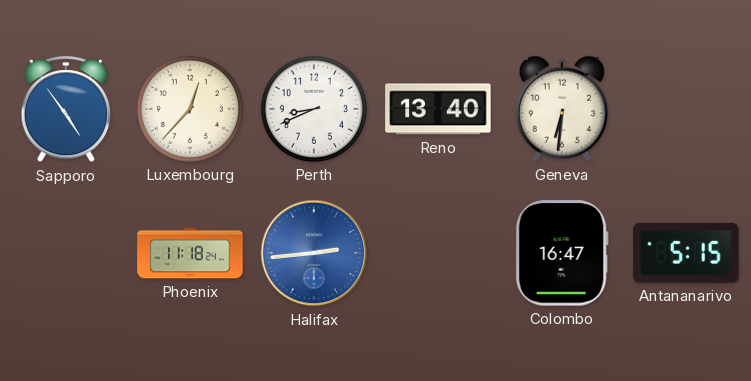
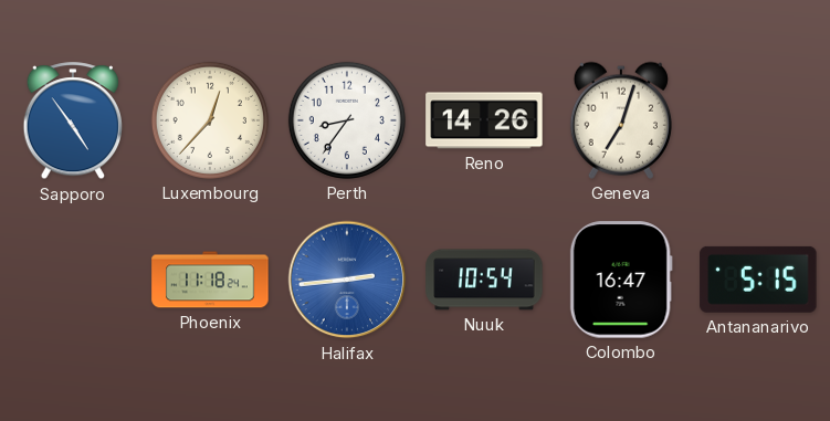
Perth: 8:41 -> 8:36 (347, 120)
Reno: 13:40 -> 14:26 (484, 120)
Geneva: 6:31 -> 7:03 (621, 120)
Nuuk: none -> 10:54 (484, 280)
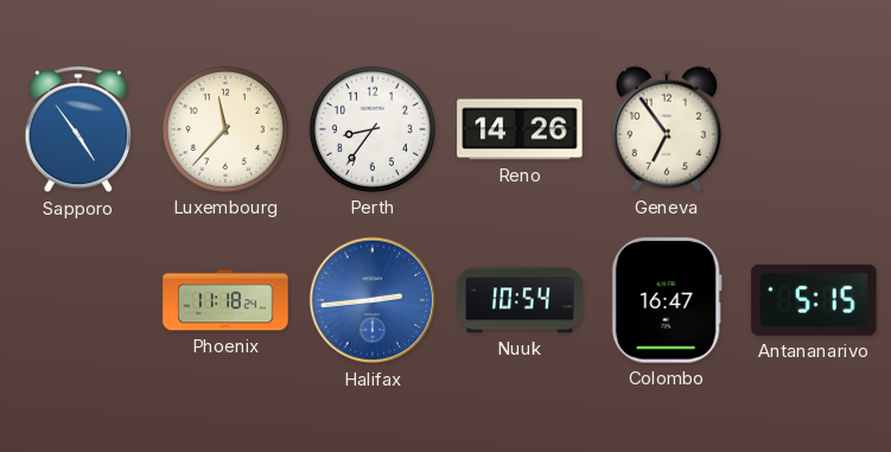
Luxembourg: 12:37 -> 11:37 (225, 129)
Geneva: 7:03 -> 6:54 (667, 129)
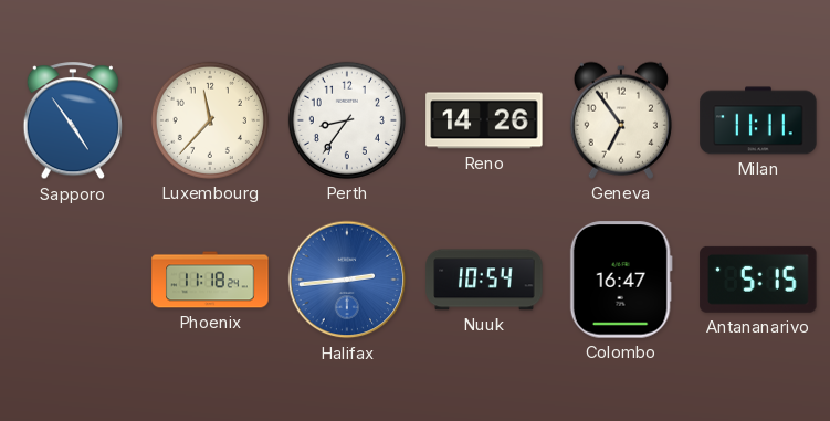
Milan: none -> 11:11 (758, 120)
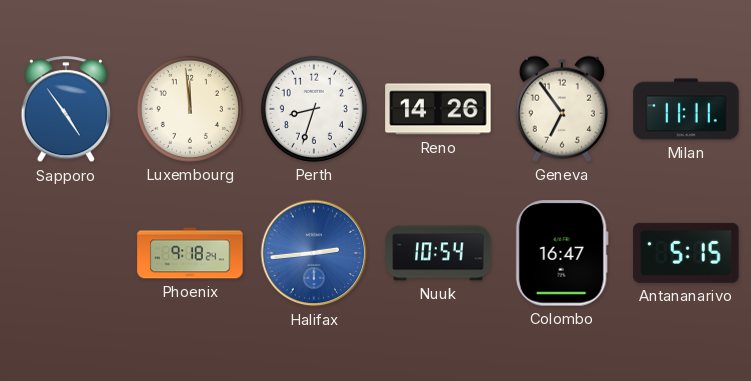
Luxembourg: 11:37 -> 11:59 (190, 109)
Perth: 8:36 -> 8:33 (314, 109)
Phoenix: 11:18 -> 9:18 (190, 253)
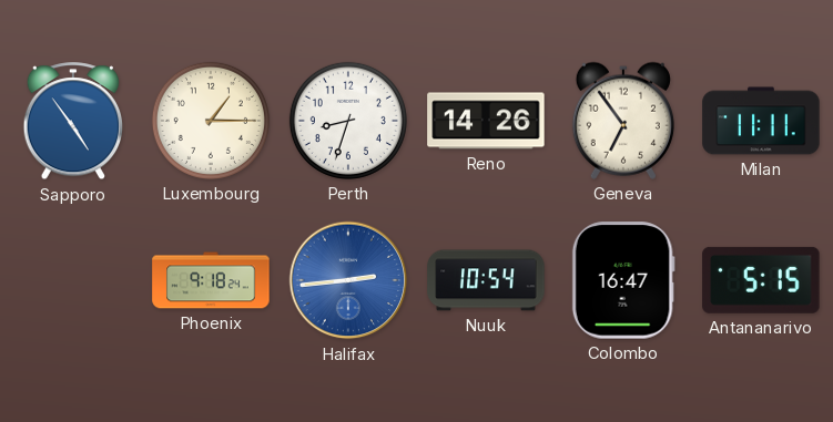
Luxembourg: 11:59 -> 1:15 (211, 121)
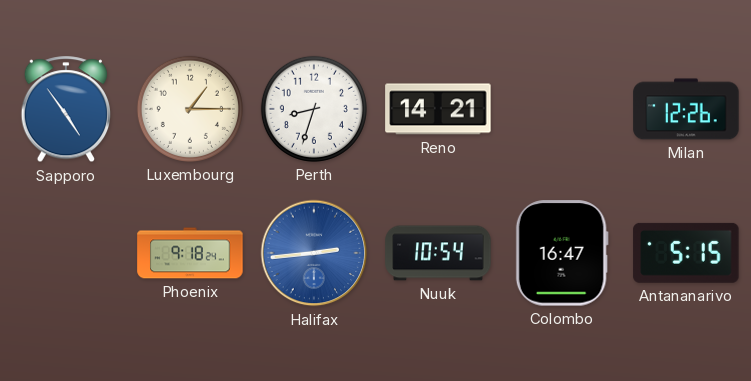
Reno: 14:26 -> 14:21 (438, 109)
Geneva: 6:54 -> none (623, 121)
Milan: 11:11 -> 12:26 (686, 109)
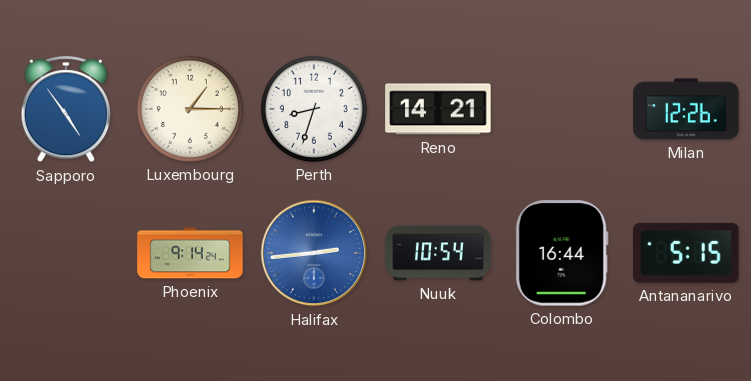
Phoenix: 9:18 -> 9:14 (190, 253)
Colombo: 16:47 -> 16:44 (562, 253)
